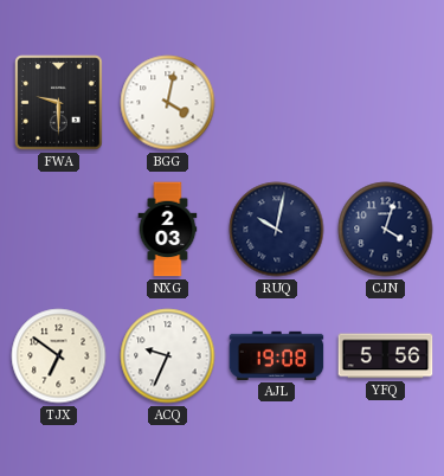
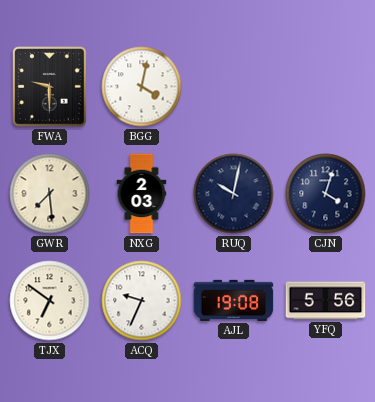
GWR: none -> 7:29 (50, 194)
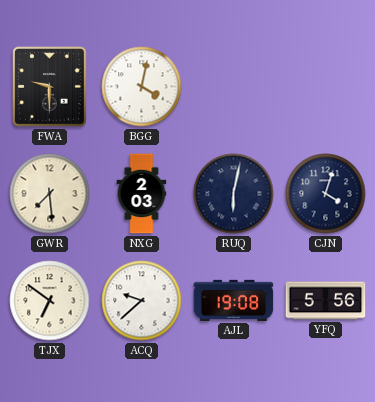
RUQ: 10:02 -> 6:02 (234, 194)
ACQ: 9:34 -> 9:38 (142, 301)
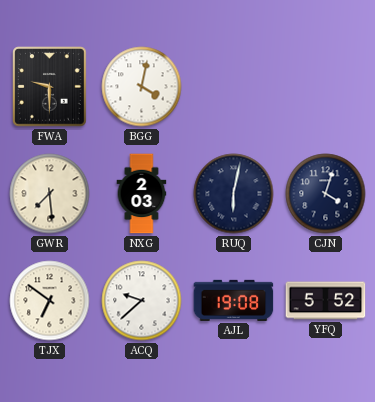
YFQ: 5:56 -> 5:52 (326, 301)
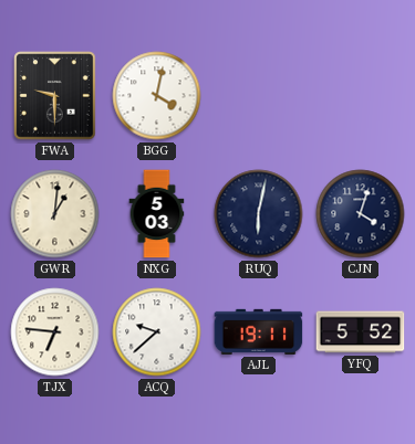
GWR: 7:29 -> 1:01 (55, 214)
NXG: 2:03 -> 5:03 (157, 214)
TJX: 6:51 -> 6:46 (55, 332)
AJL: 19:08 -> 19:11 (259, 331)
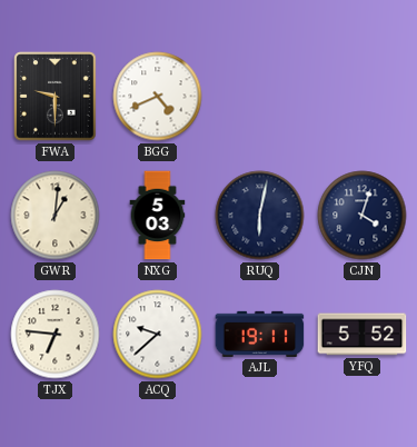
BGG: 4:02 -> 4:41 (158, 97)
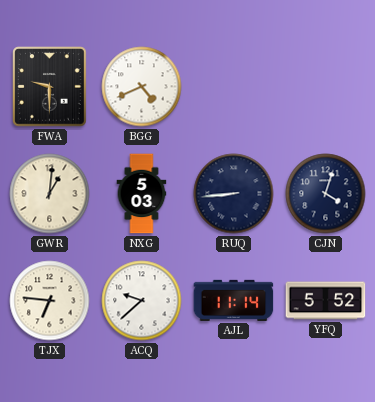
RUQ: 6:02 -> 8:44 (234, 194)
AJL: 19:11 -> 11:14 (234, 300)
